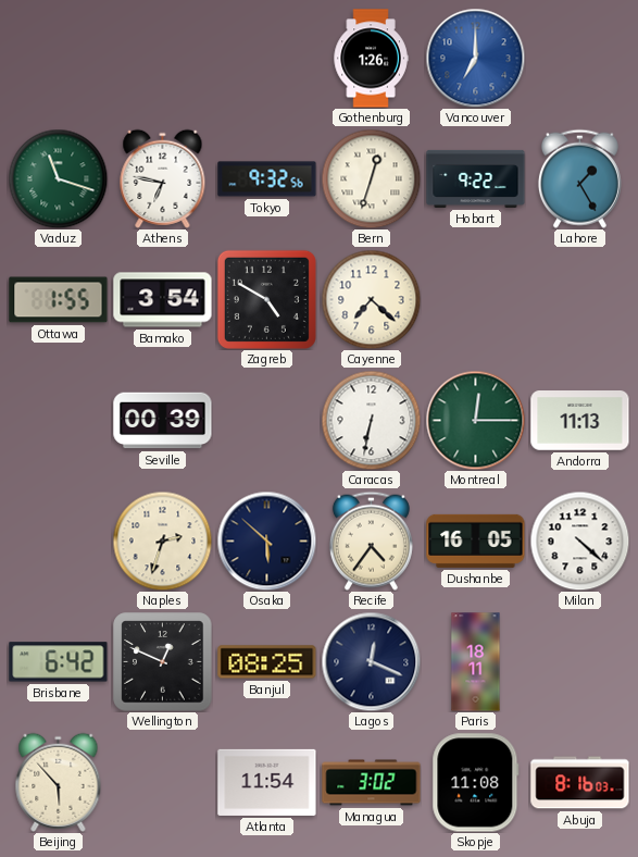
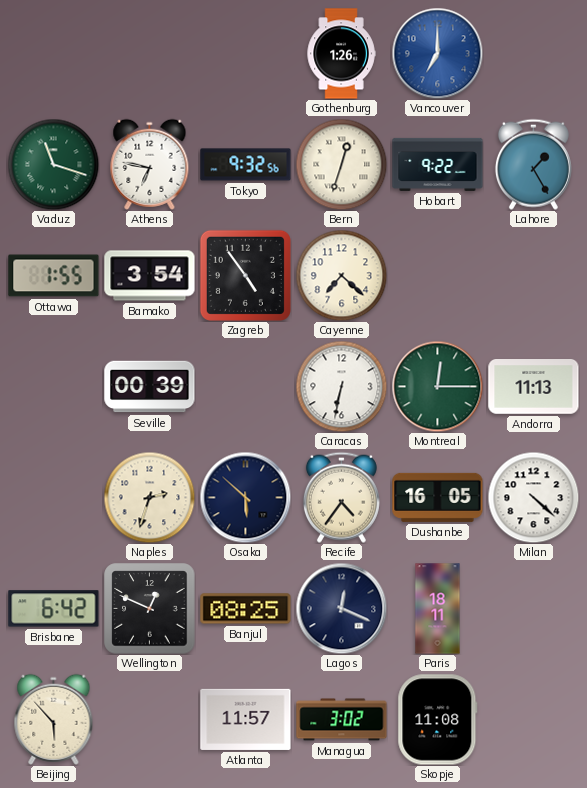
Zagreb: 4:50 -> 4:54 (245, 275)
Atlanta: 11:54 -> 11:57 (246, 719)
Abuja: 8:16 -> none (580, 783)
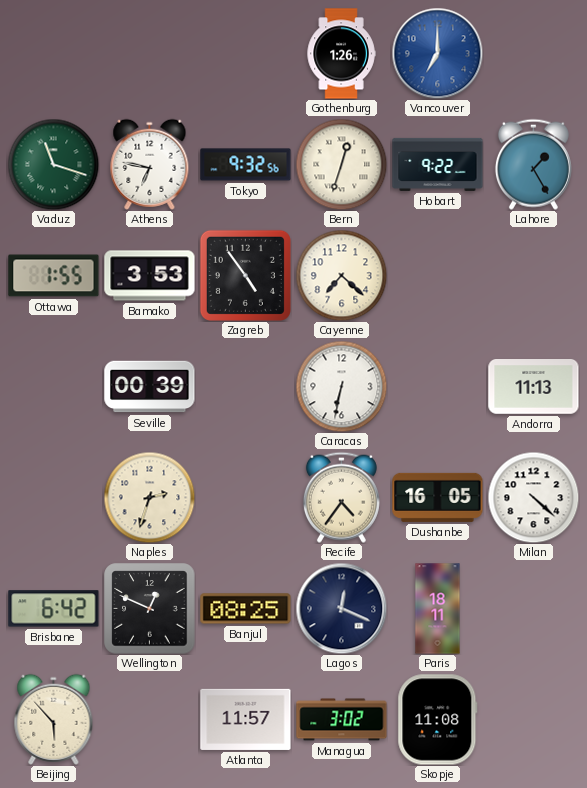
Bamako: 3:54 -> 3:53 (150, 276)
Montreal: 12:15 -> none (437, 386)
Osaka: 5:52 -> none (245, 497)
